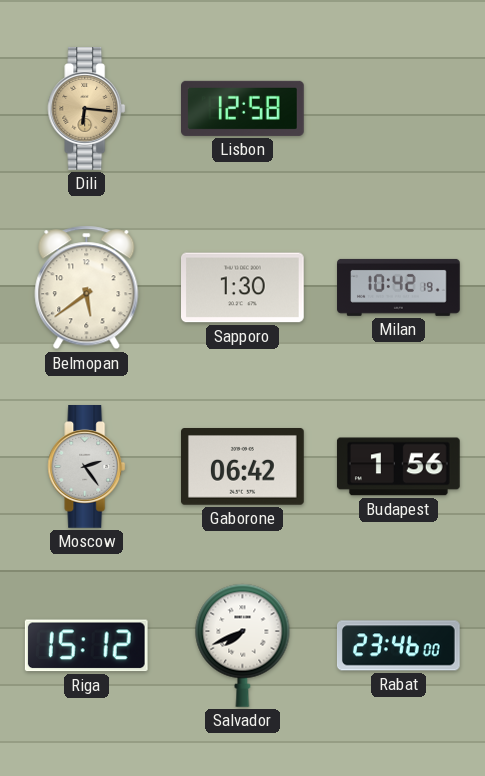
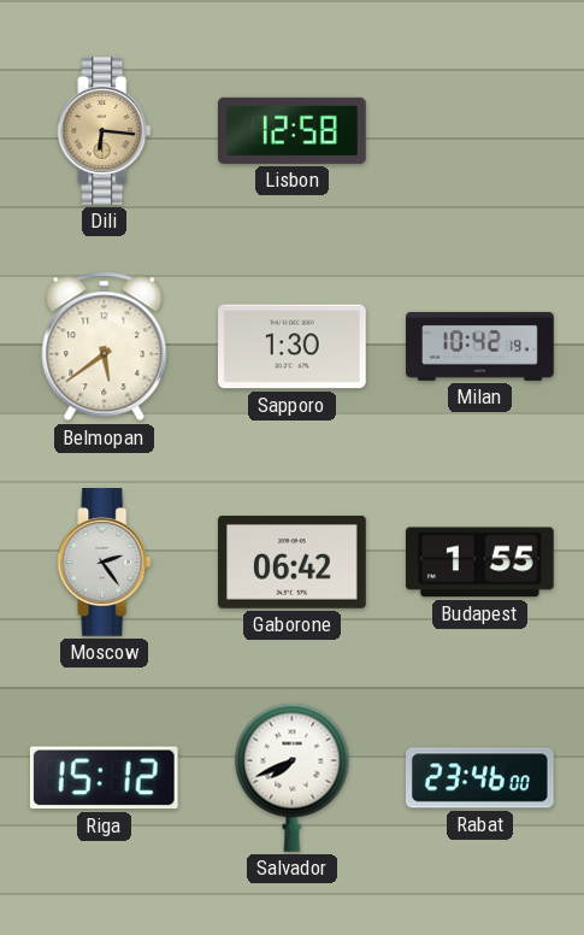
Budapest: 1:56 -> 1:55 (479, 563)
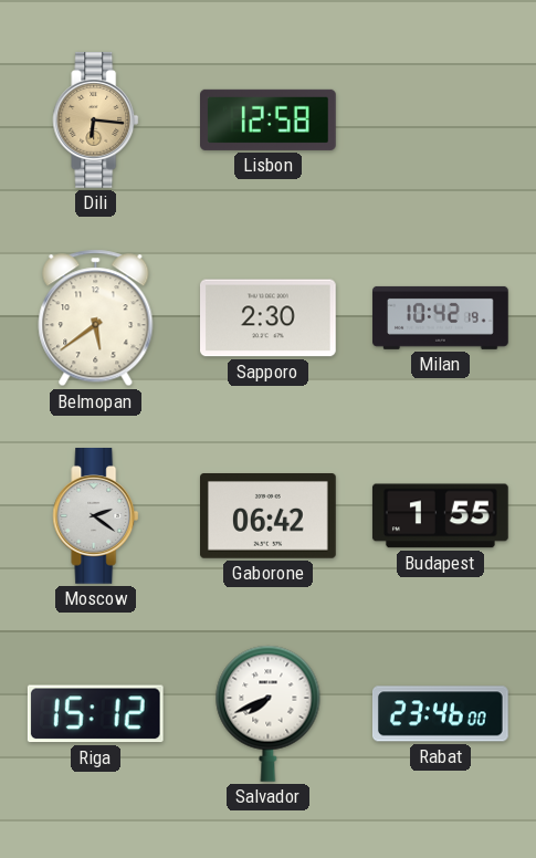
Sapporo: 1:30 -> 2:30 (269, 318)
Moscow: 2:24 -> 2:21 (96, 516)
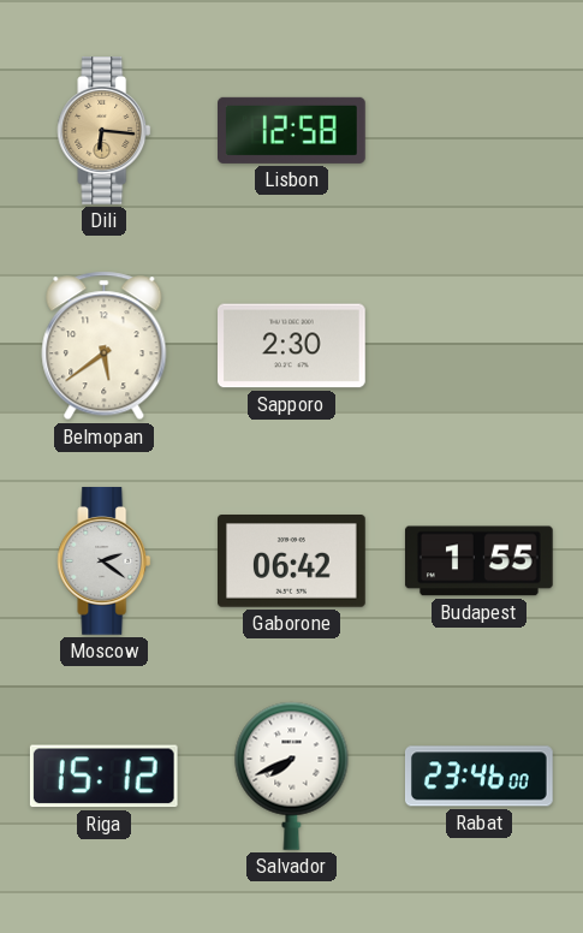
Milan: 10:42 -> none (441, 317)
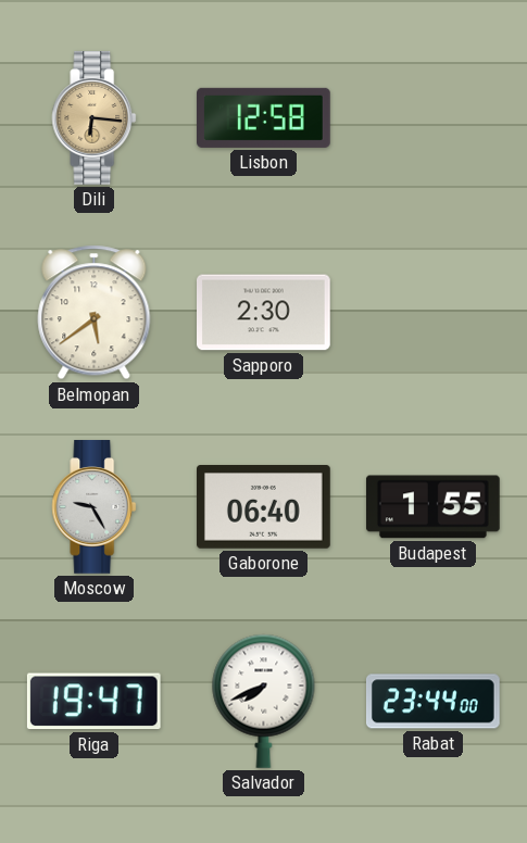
Moscow: 2:21 -> 9:25 (95, 507)
Gaborone: 06:42 -> 06:40 (264, 507)
Riga: 15:12 -> 19:47 (93, 702)
Rabat: 23:46 -> 23:44 (434, 702)
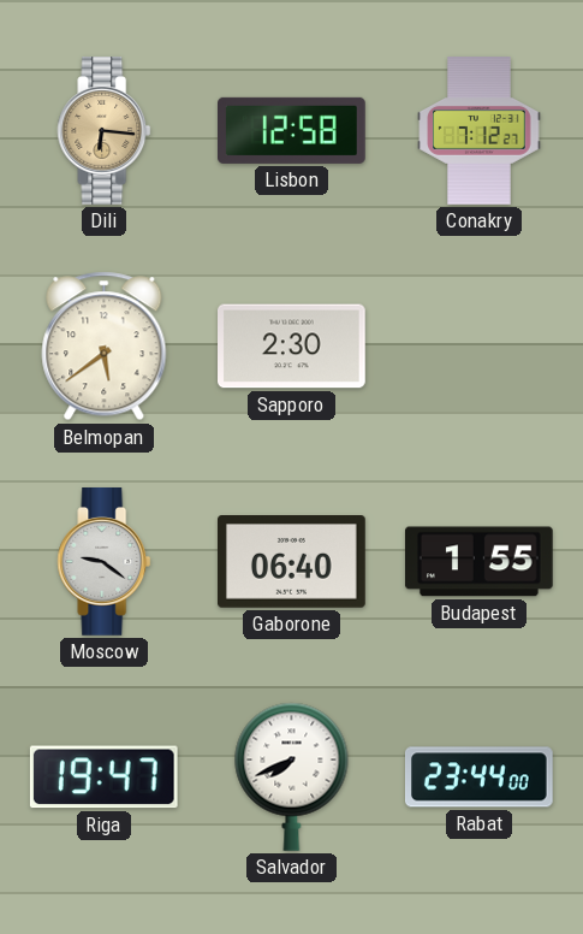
Conakry: none -> 7:12 (480, 131)
Moscow: 9:25 -> 9:21 (105, 562)
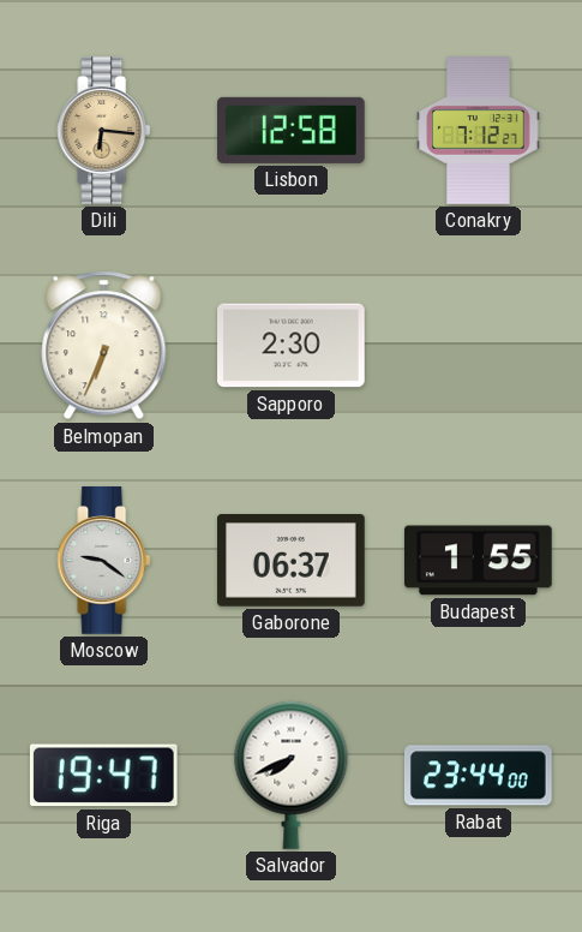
Belmopan: 5:39 -> 6:34 (104, 346)
Gaborone: 06:40 -> 06:37 (292, 561)
